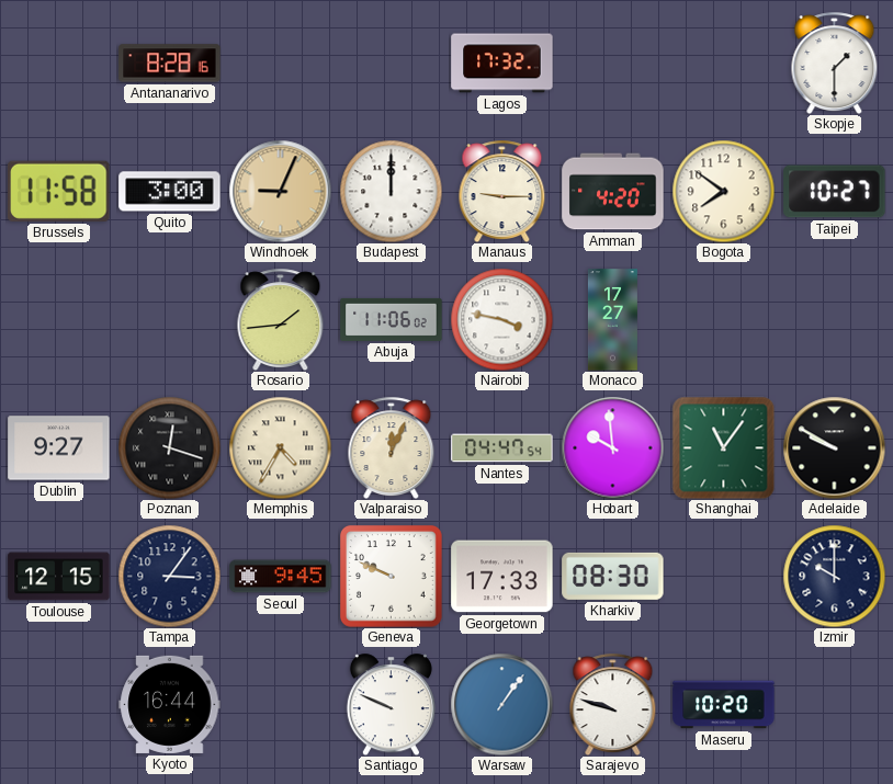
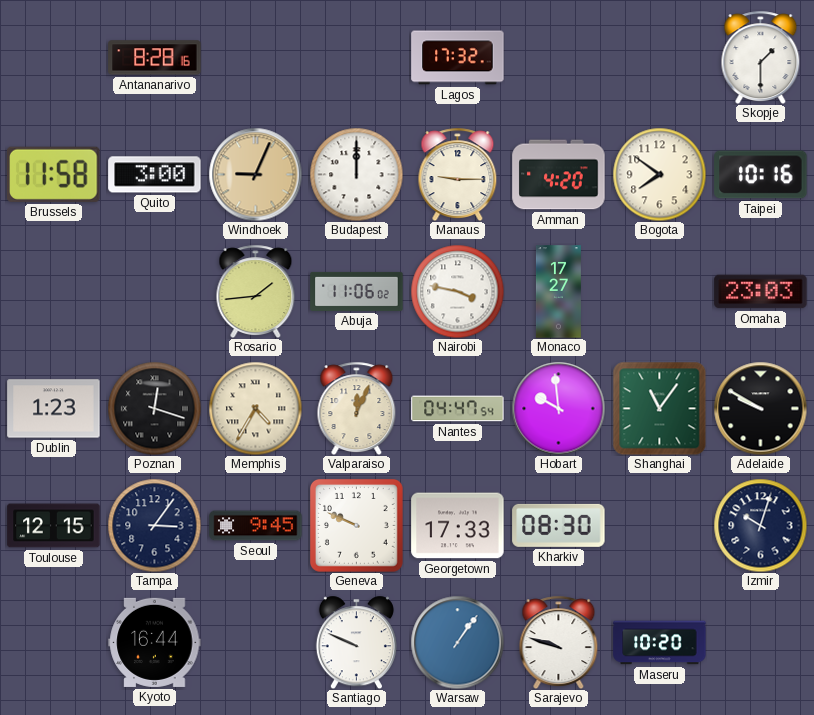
Taipei: 10:27 -> 10:16 (761, 175)
Omaha: none -> 23:03 (761, 292)
Dublin: 9:27 -> 1:23 (54, 409)
Izmir: 10:00 -> 10:03 (760, 525)
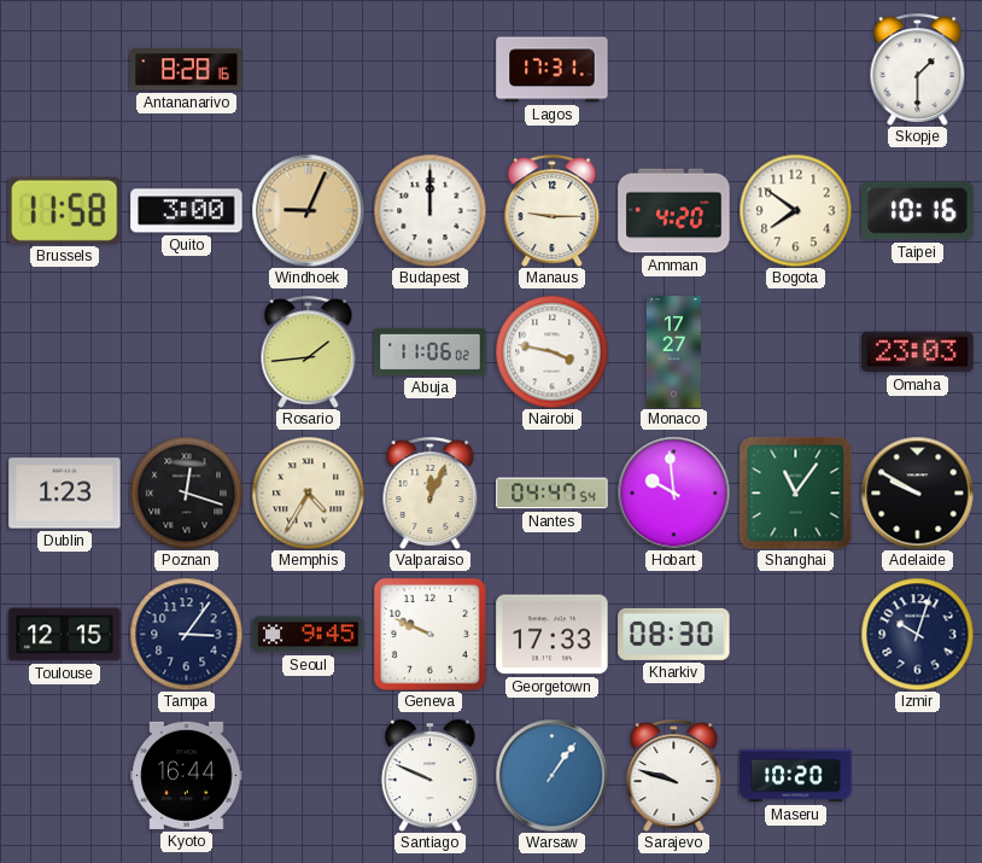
Lagos: 17:32 -> 17:31 (553, 70)
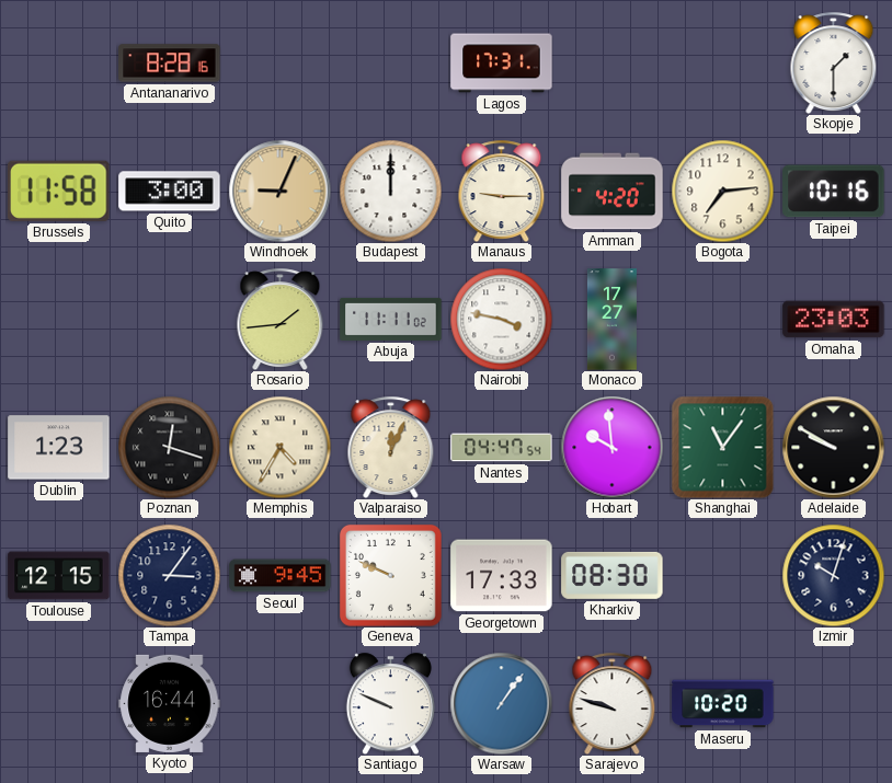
Bogota: 7:51 -> 7:14 (722, 191)
Abuja: 11:06 -> 11:11 (391, 319)
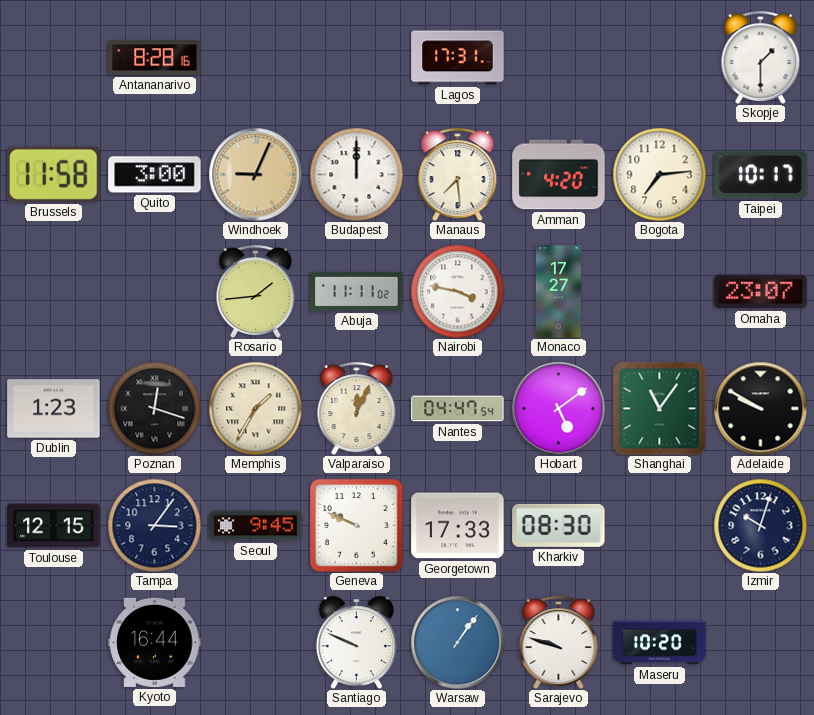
Manaus: 9:15 -> 7:29 (458, 174)
Taipei: 10:16 -> 10:17 (761, 175)
Omaha: 23:03 -> 23:07 (761, 292)
Memphis: 4:35 -> 1:35 (255, 408)
Hobart: 9:59 -> 5:09 (558, 408)
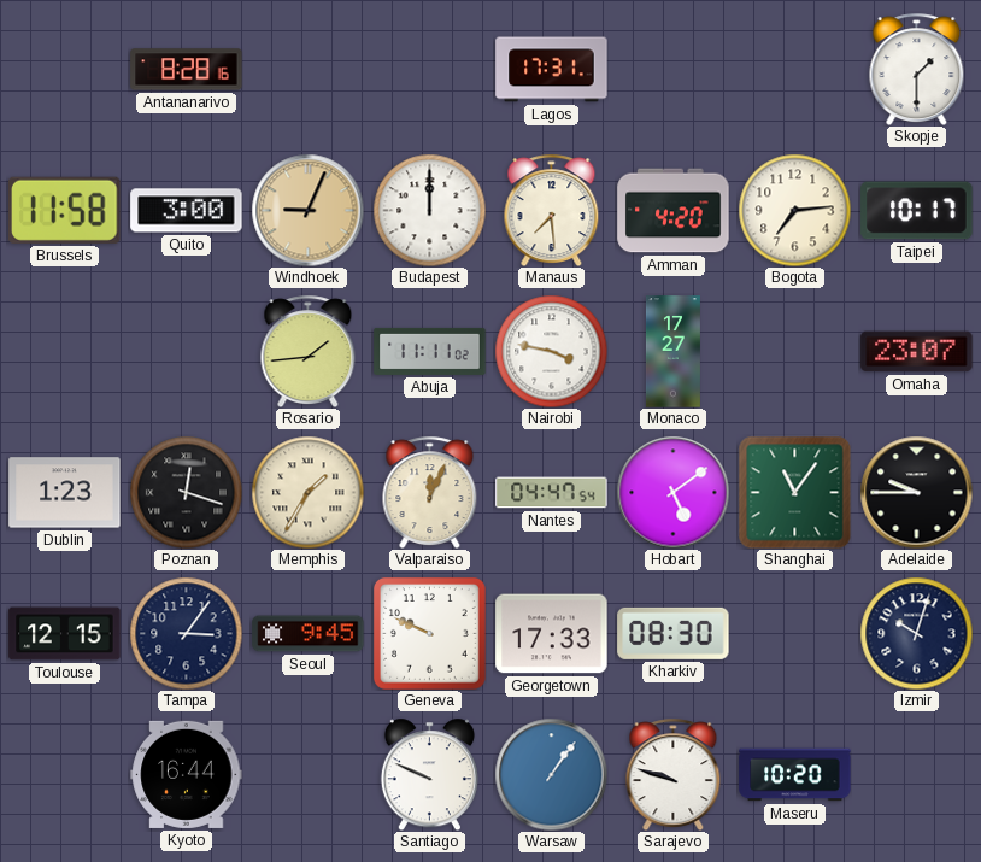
Adelaide: 9:50 -> 9:45 (916, 492)
